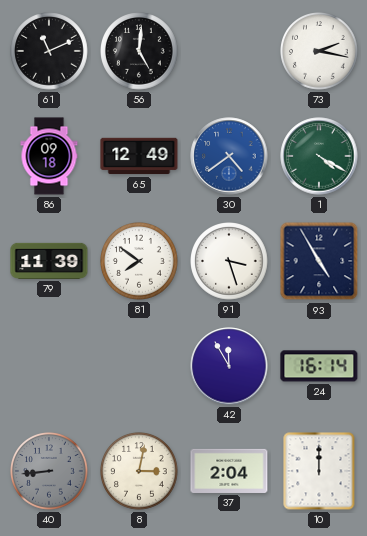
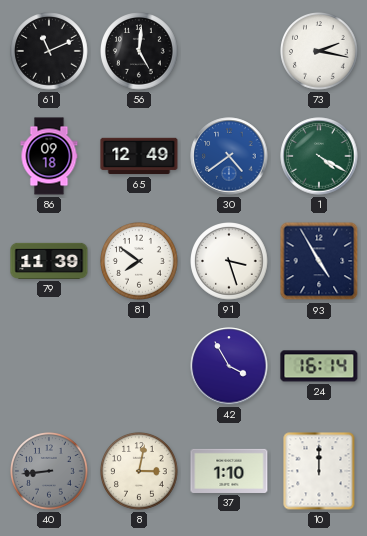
42: 11:55 -> 3:55 (229, 366)
37: 2:04 -> 1:10 (229, 471)
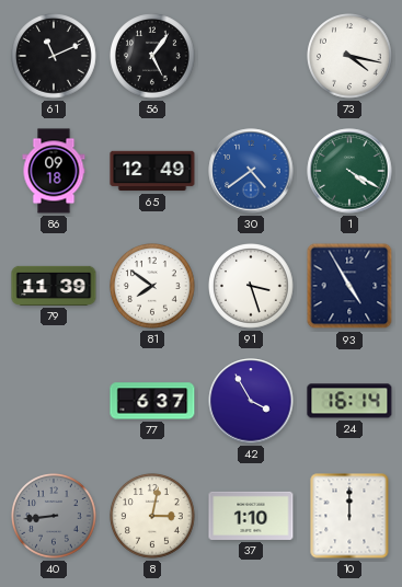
56: 5:01 -> 5:06 (153, 57)
73: 2:17 -> 4:17 (351, 57)
77: none -> 6:37 (152, 401)
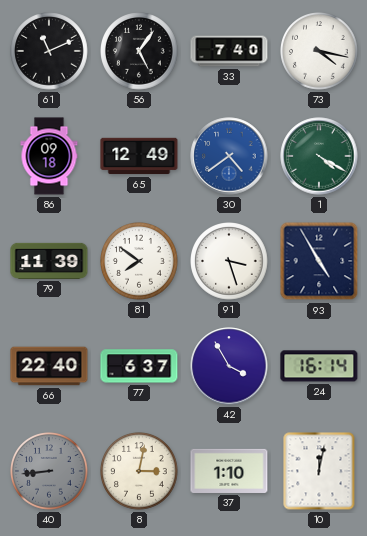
33: none -> 7:40 (229, 51)
66: none -> 22:40 (49, 366)
10: 12:00 -> 12:02 (319, 471)
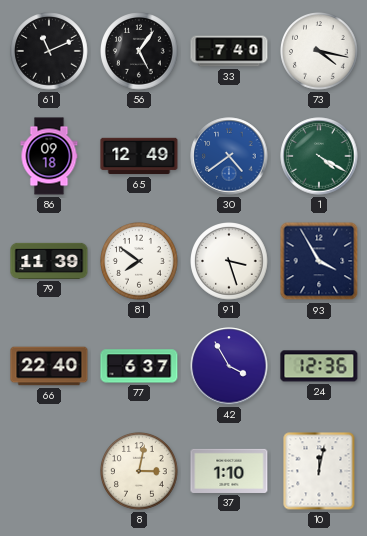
93: 4:55 -> 3:55 (319, 261)
24: 16:14 -> 12:36 (319, 366)
40: 8:44 -> none (50, 472)
